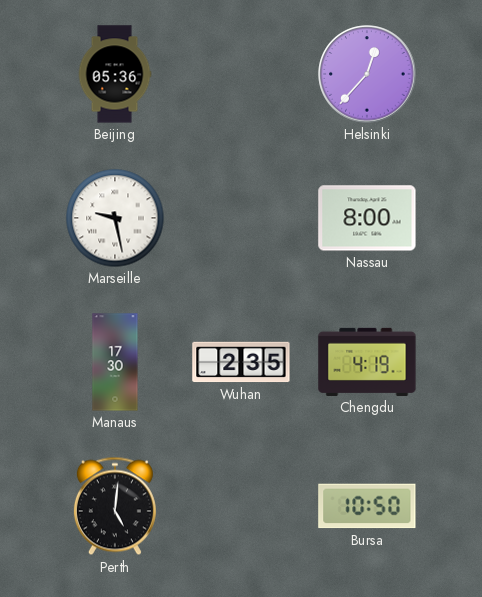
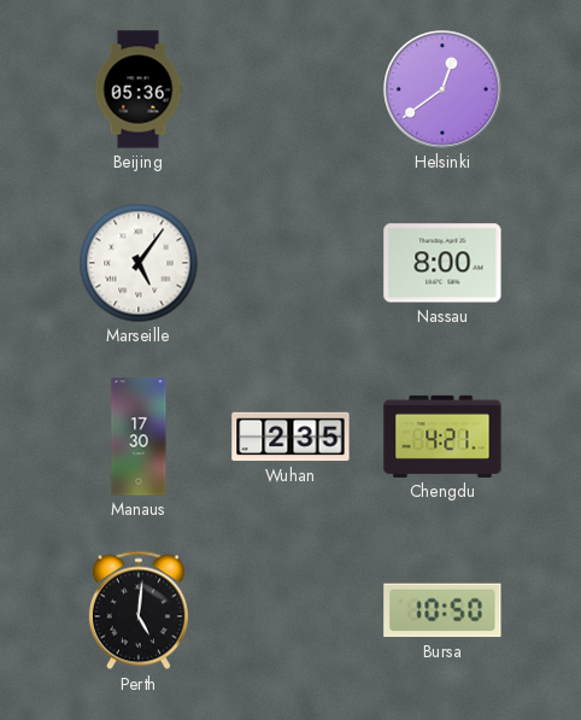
Helsinki: 12:37 -> 12:39 (442, 89)
Marseille: 9:28 -> 5:06 (139, 263)
Chengdu: 4:19 -> 4:21 (442, 437)
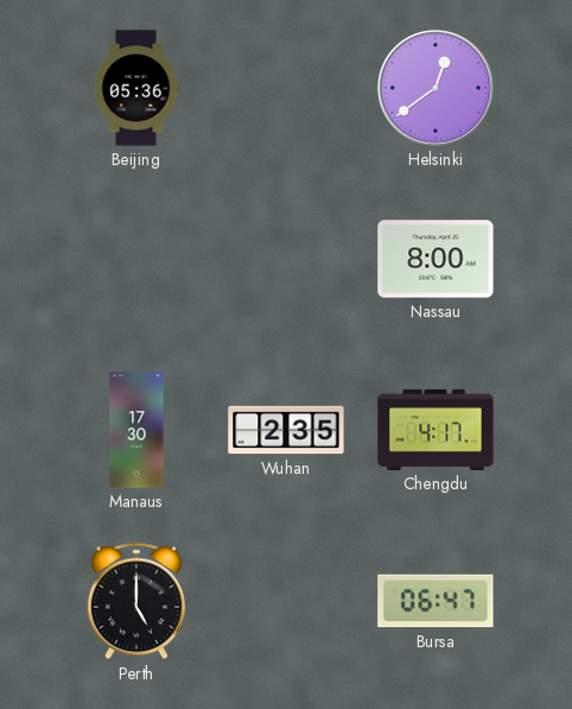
Marseille: 5:06 -> none (139, 263)
Chengdu: 4:21 -> 4:17 (436, 430)
Perth: 5:01 -> 5:00 (136, 601)
Bursa: 10:50 -> 06:47 (436, 601)
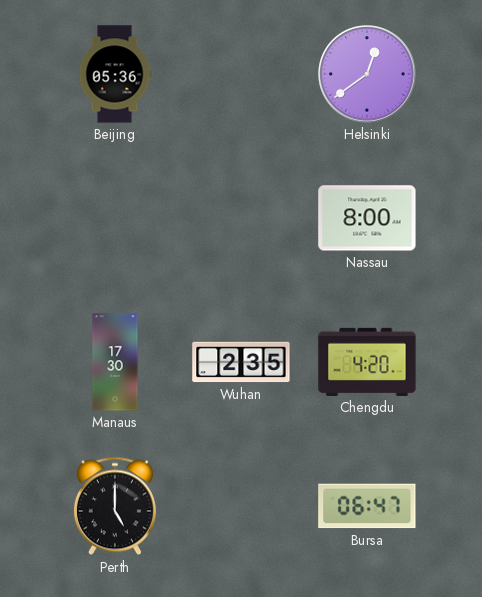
Chengdu: 4:17 -> 4:20 (367, 362)
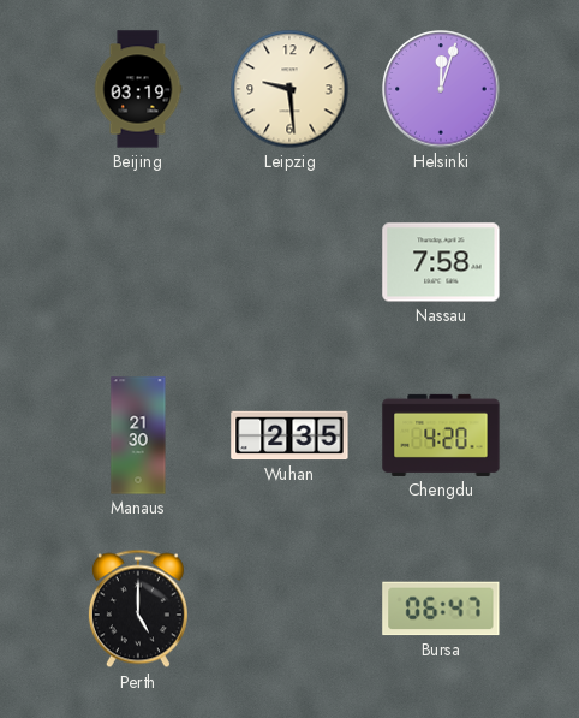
Beijing: 05:36 -> 03:19 (138, 89)
Leipzig: none -> 9:29 (289, 89)
Helsinki: 12:39 -> 12:03 (441, 89)
Nassau: 8:00 -> 7:58 (441, 262)
Manaus: 17:30 -> 21:30 (138, 435)
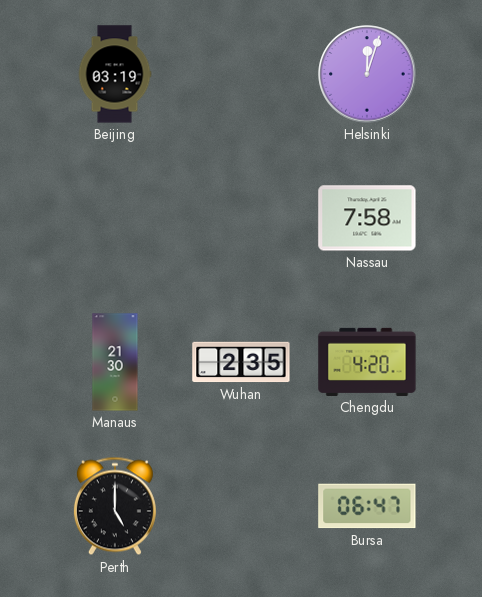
Leipzig: 9:29 -> none (289, 89)
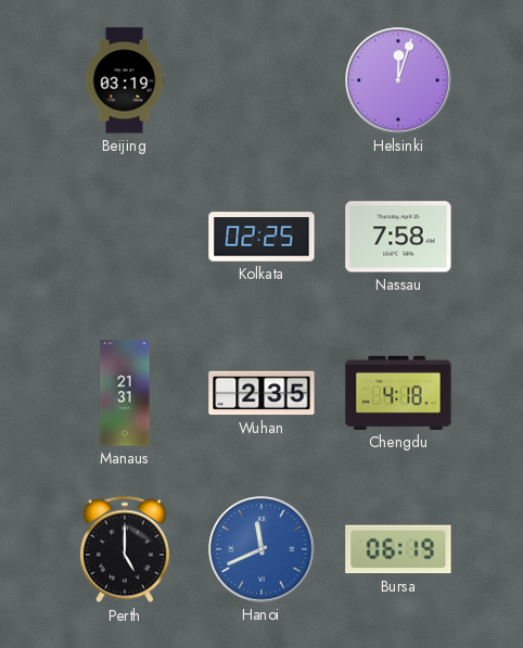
Kolkata: none -> 02:25 (261, 237)
Manaus: 21:30 -> 21:31 (125, 393)
Chengdu: 4:20 -> 4:18 (398, 393)
Hanoi: none -> 11:41 (261, 549)
Bursa: 06:47 -> 06:19 (398, 549)
